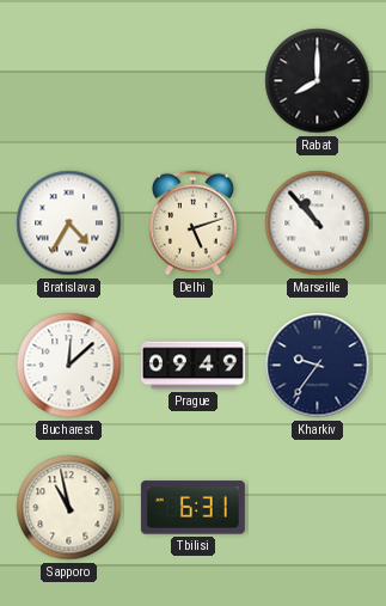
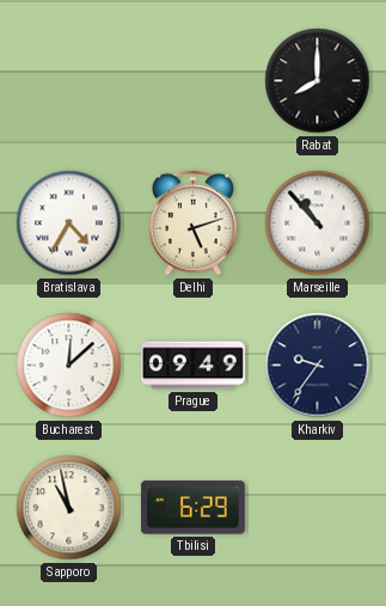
Tbilisi: 6:31 -> 6:29 (192, 508)
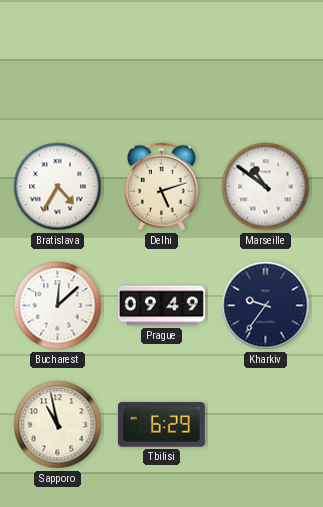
Rabat: 8:00 -> none (318, 81)
Marseille: 10:53 -> 10:51 (266, 187)
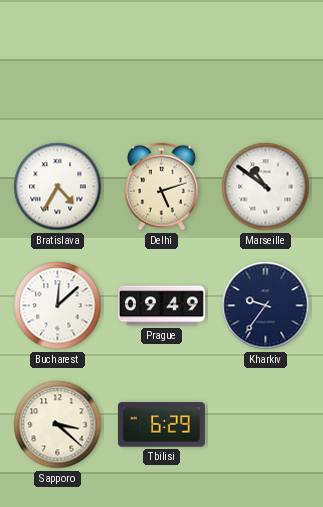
Sapporo: 10:58 -> 3:22 (58, 425)
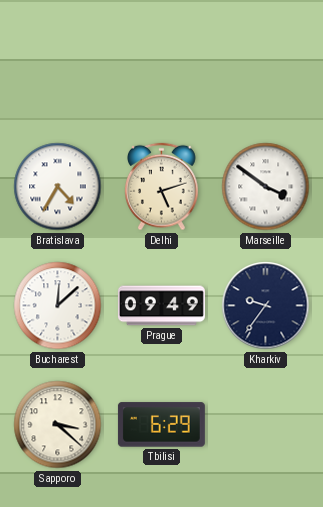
Marseille: 10:51 -> 3:51 (266, 187)
